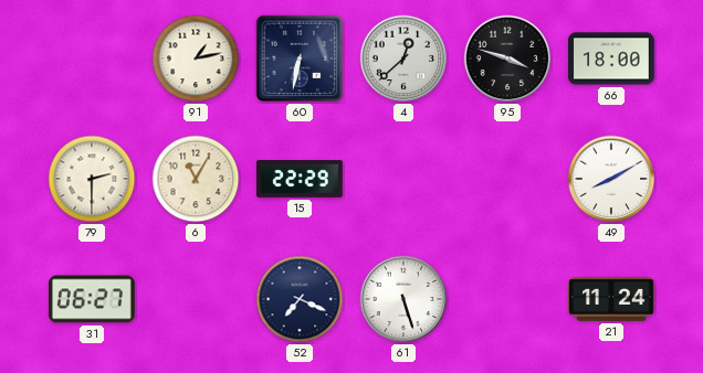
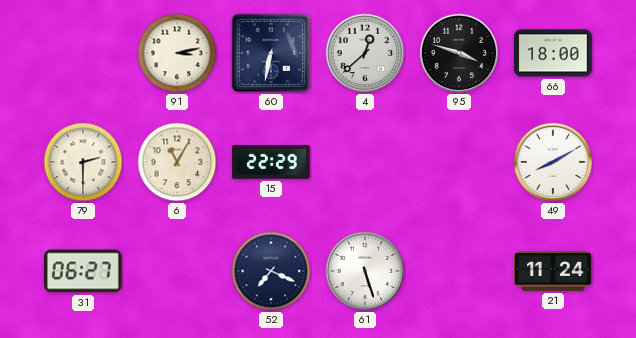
91: 1:13 -> 3:13 (177, 53)
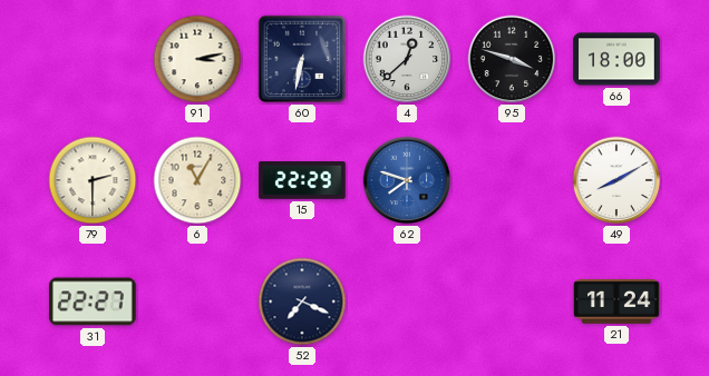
62: none -> 7:48 (407, 180)
31: 06:27 -> 22:27 (94, 301)
61: 5:27 -> none (365, 271)
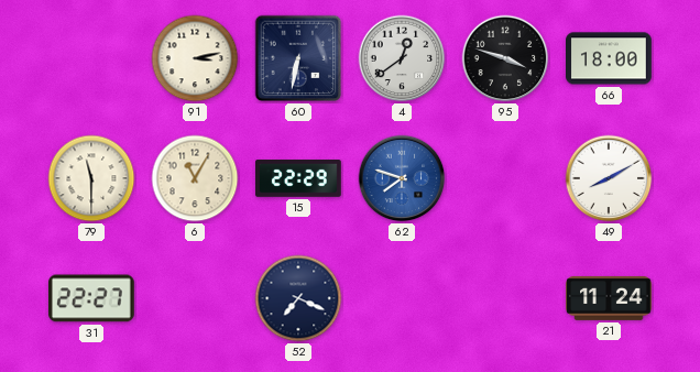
4: 12:38 -> 12:39 (402, 58)
79: 2:30 -> 11:30 (91, 178)
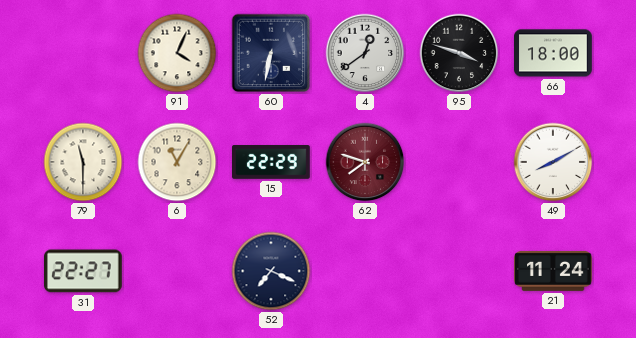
91: 3:13 -> 4:04 (177, 53)
62 dial: blue -> burgundy (365, 162)
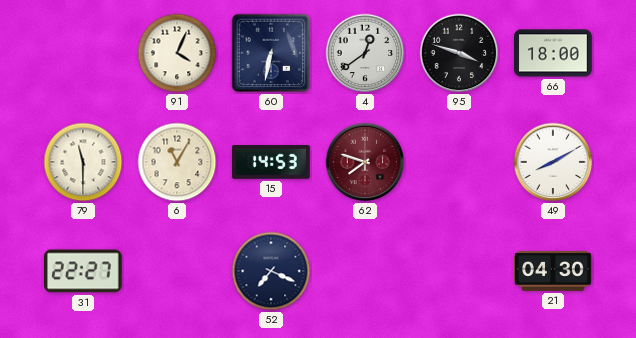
15: 22:29 -> 14:53 (272, 163)
21: 11:24 -> 04:30 (553, 271)
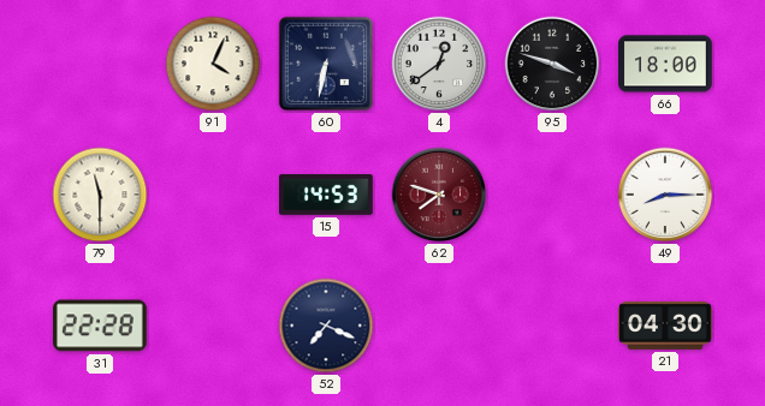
6: 11:05 -> none (177, 162)
49: 8:10 -> 8:15 (665, 195)
31: 22:27 -> 22:28 (101, 326)
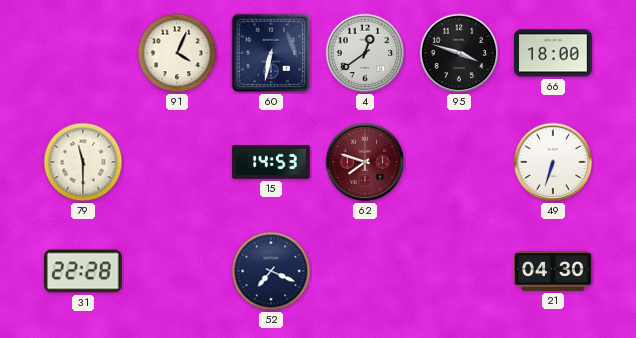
49: 8:15 -> 6:33 (553, 162)
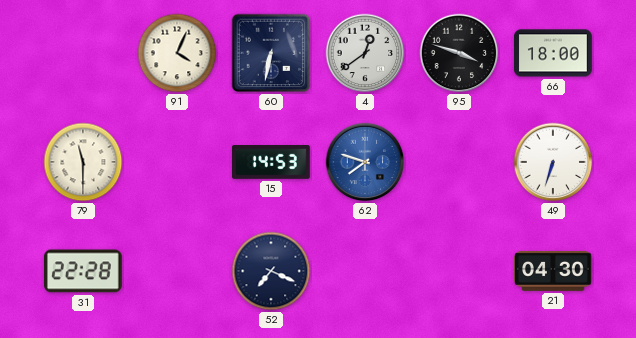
62 dial: burgundy -> blue (365, 162)
